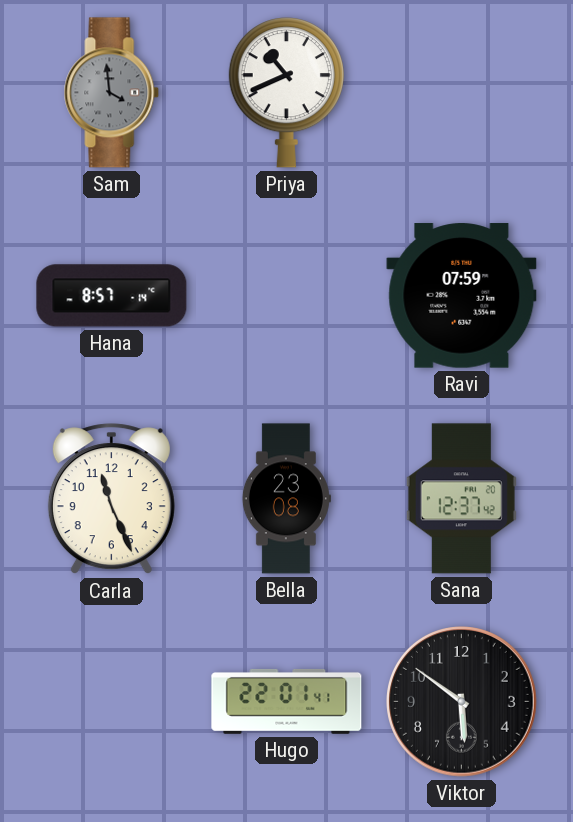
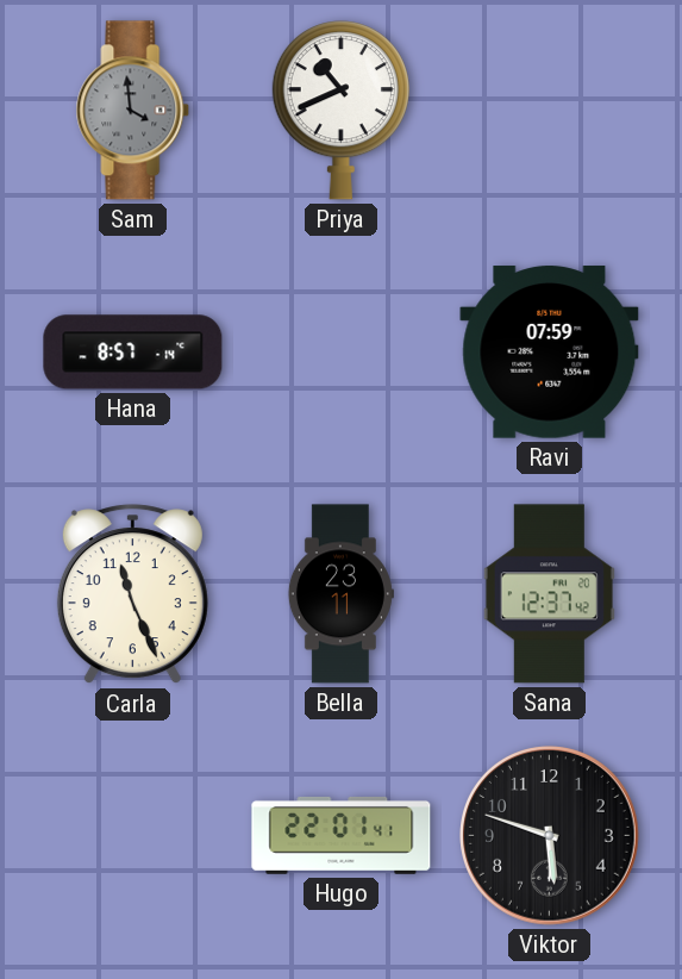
Bella: 23:08 -> 23:11 (340, 594)
Viktor: 5:51 -> 5:48 (550, 836)
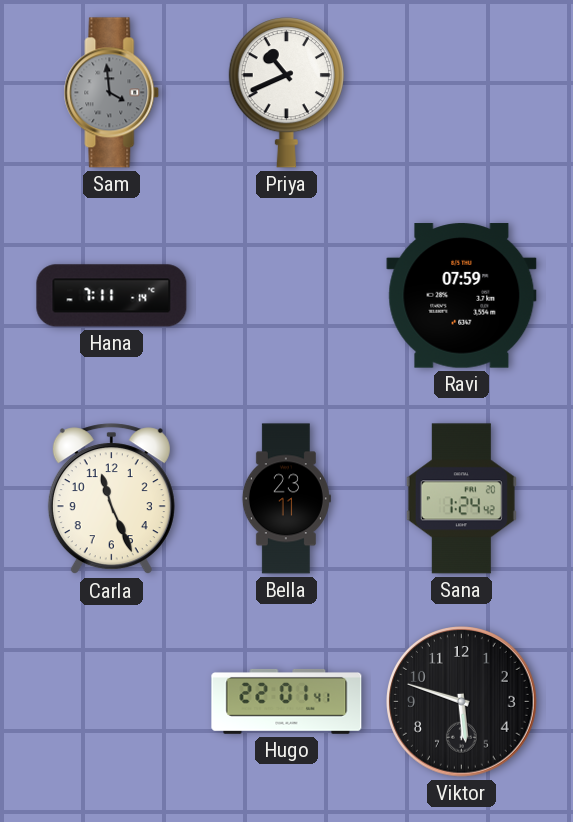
Hana: 8:57 -> 7:11 (112, 296)
Sana: 12:37 -> 1:24 (461, 499)
